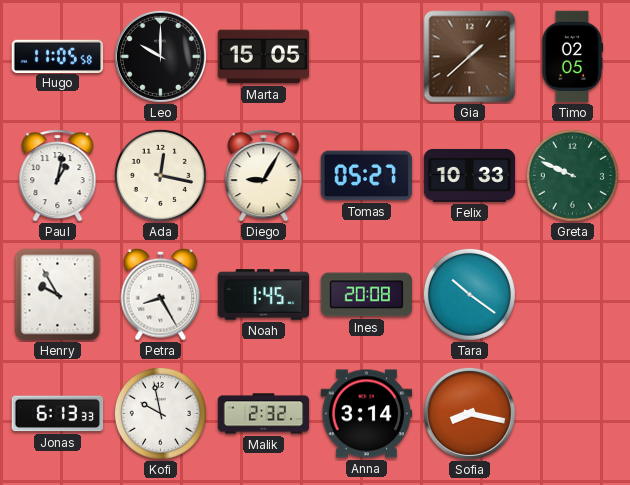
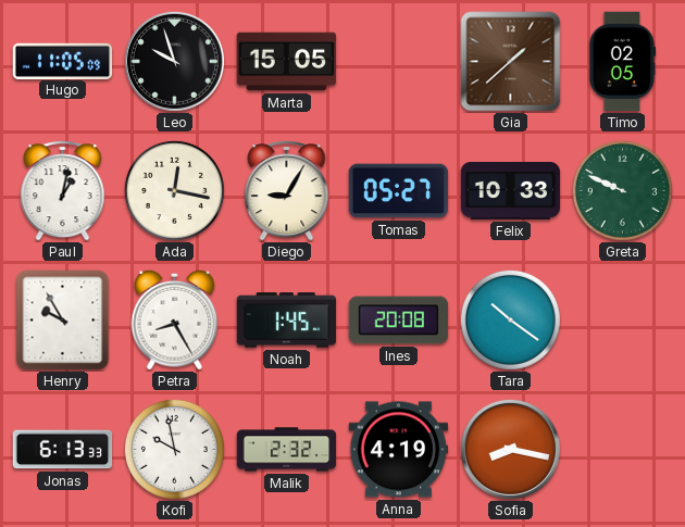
Hugo: 11:05:58 -> 11:05:09 (63, 61)
Leo: 10:00 -> 9:57 (174, 61)
Anna: 3:14 -> 4:19 (399, 450)
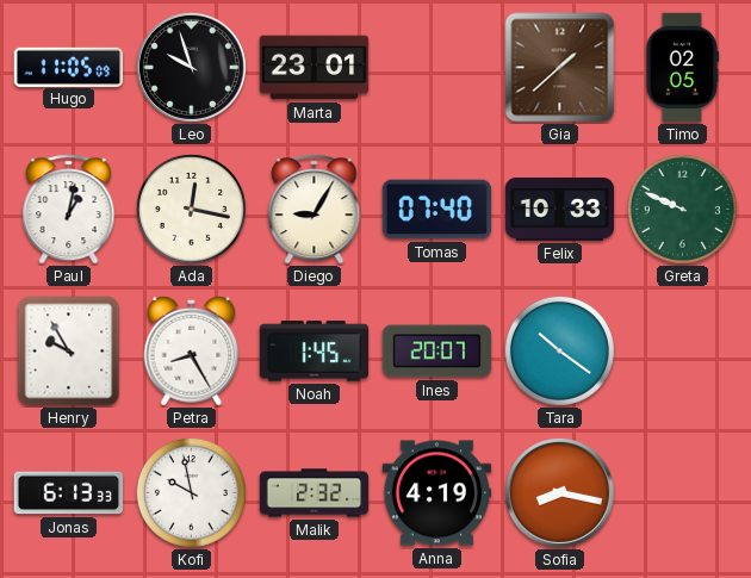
Marta: 15:05 -> 23:01 (315, 68)
Tomas: 05:27 -> 07:40 (437, 210)
Ines: 20:08 -> 20:07 (437, 352)
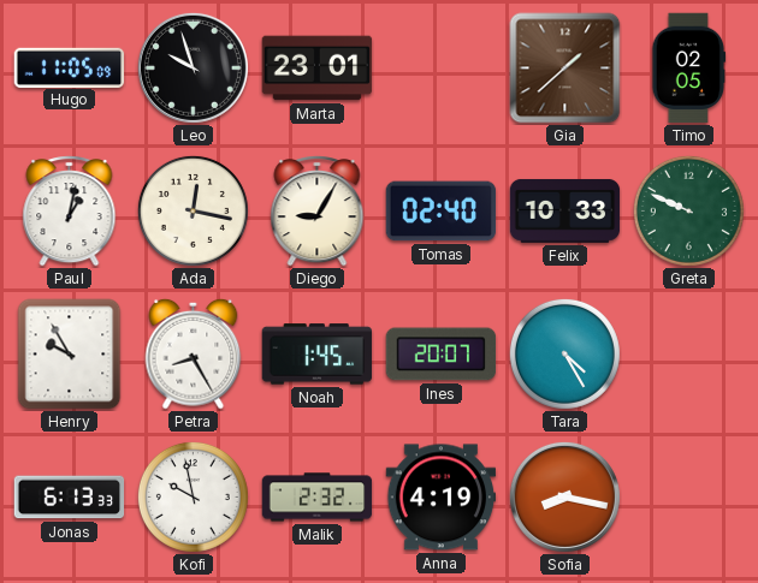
Tomas: 07:40 -> 02:40 (442, 212)
Tara: 10:21 -> 4:25 (564, 353)
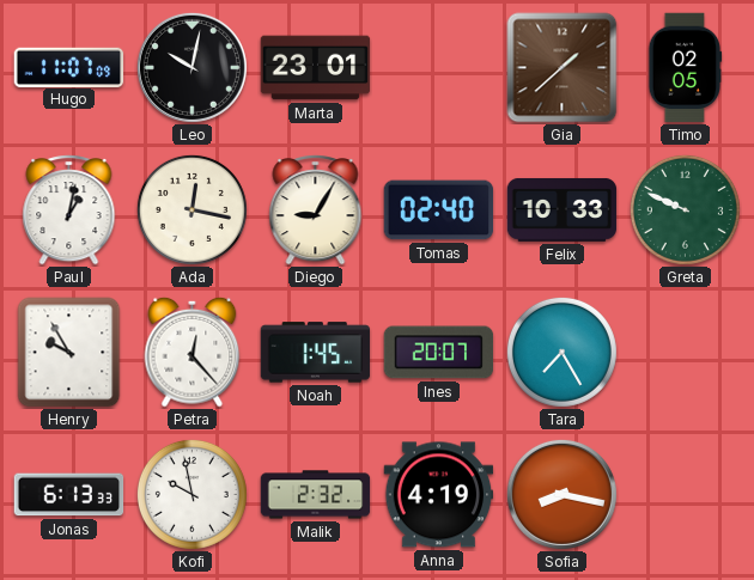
Hugo: 11:05 -> 11:07 (69, 67)
Leo: 9:57 -> 10:02 (191, 67)
Petra: 8:25 -> 12:23 (193, 352)
Tara: 4:25 -> 7:25 (561, 352)
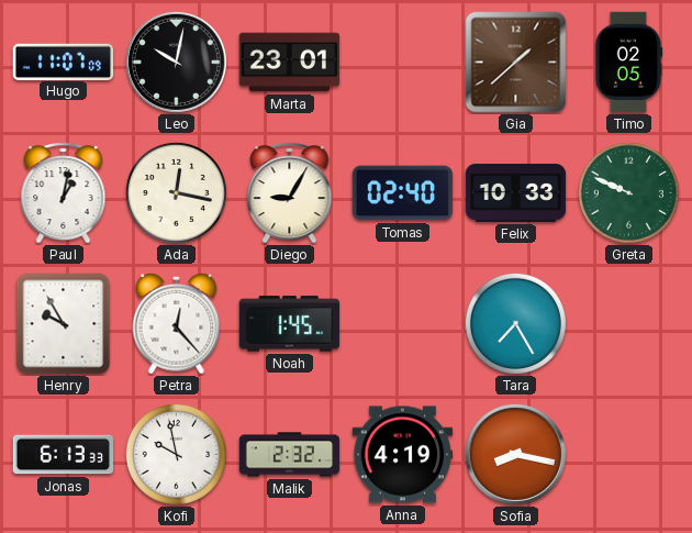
Ines: 20:07 -> none (439, 353)
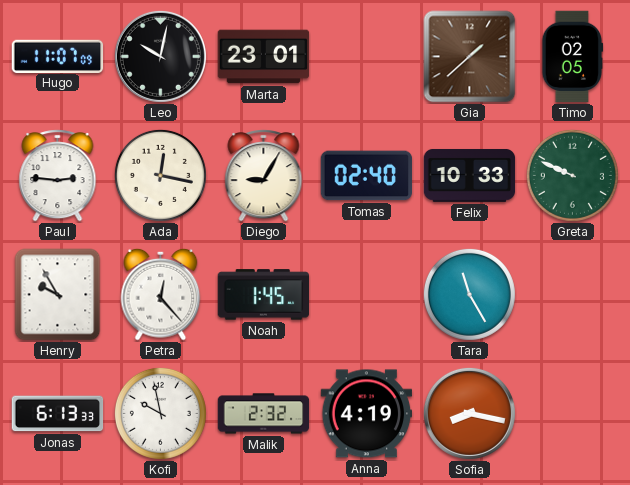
Paul: 1:02 -> 2:46 (58, 176)
Tara: 7:25 -> 11:25 (469, 294)
